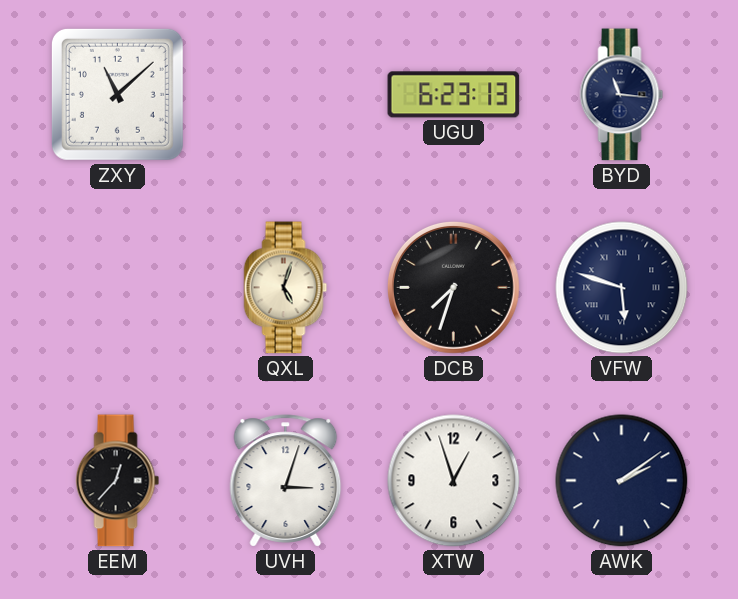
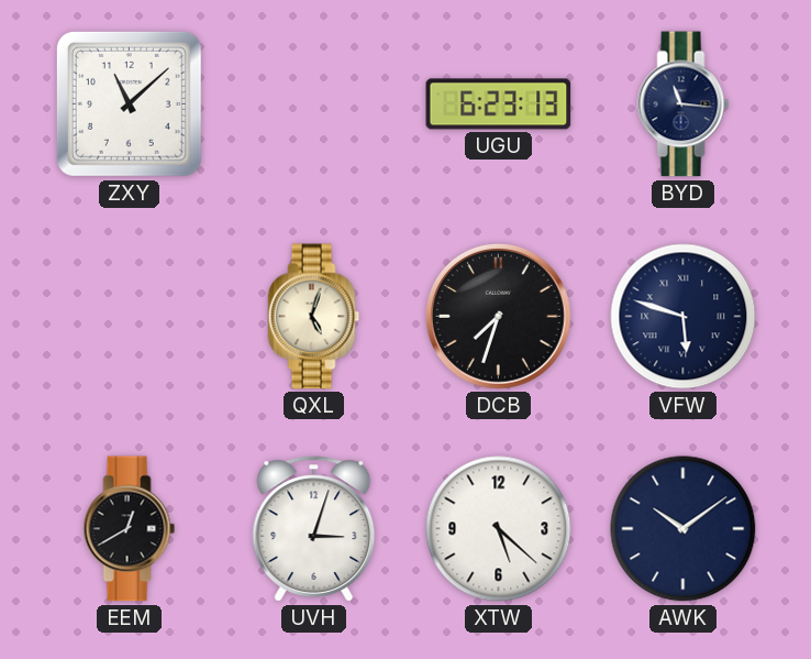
EEM: 12:37 -> 12:40 (130, 529)
XTW: 12:57 -> 5:22 (499, 529)
AWK: 2:09 -> 10:09 (684, 529)
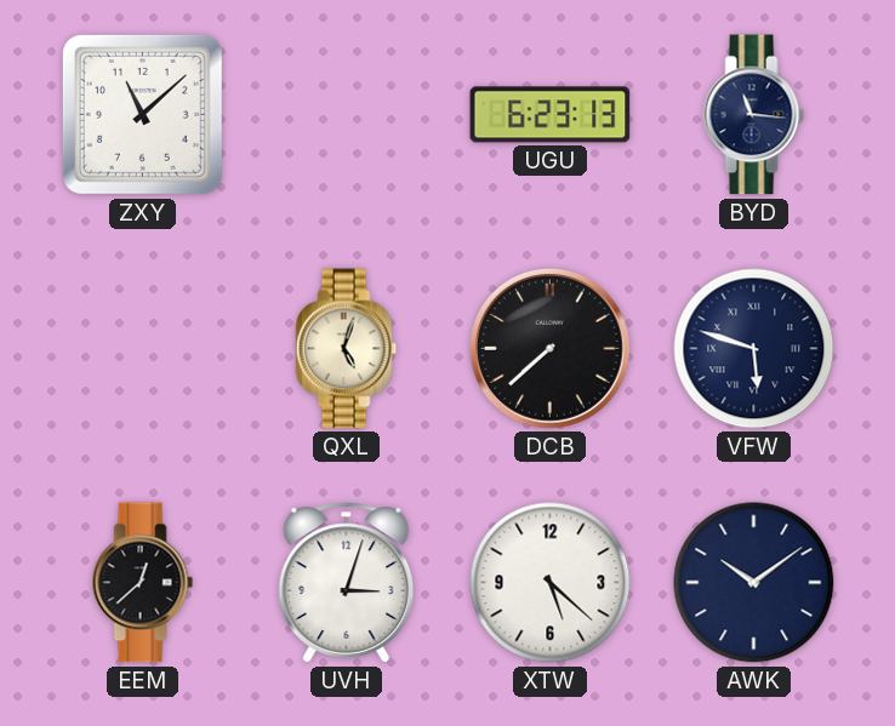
DCB: 7:33 -> 7:38 (549, 348)
EEM: 12:40 -> 12:38 (143, 583)
